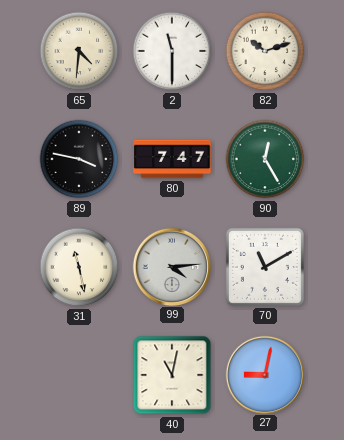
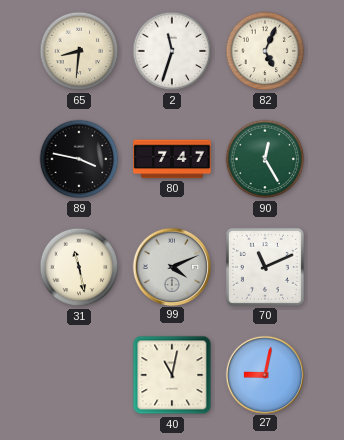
65: 4:31 -> 8:31 (79, 51)
2: 11:30 -> 11:33 (172, 51)
82: 10:12 -> 5:04 (265, 51)
99: 4:14 -> 4:11 (171, 266)
70: 11:10 -> 11:11 (265, 267)
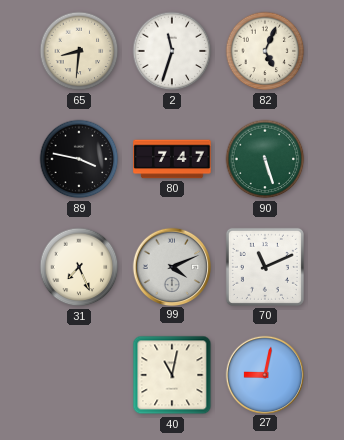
90: 12:25 -> 5:27 (265, 159)
31: 11:28 -> 7:26 (79, 267)
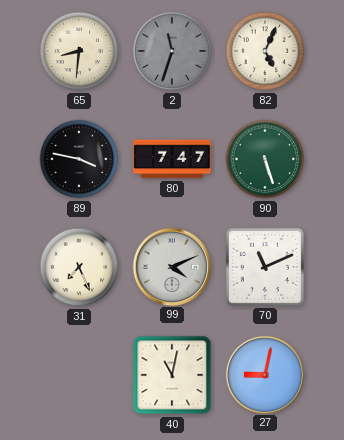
2 dial: white -> grey (172, 51)
